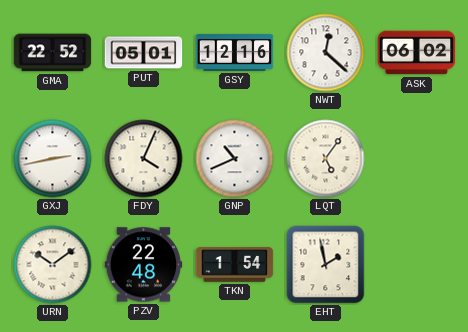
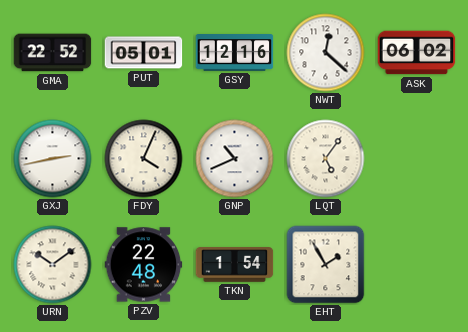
EHT: 1:58 -> 1:55 (326, 265)
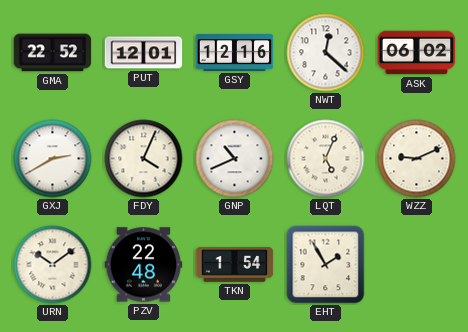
PUT: 05:01 -> 12:01 (144, 53)
GXJ: 2:43 -> 2:40 (53, 159)
LQT: 5:06 -> 5:04 (326, 159)
WZZ: none -> 9:11 (417, 159)
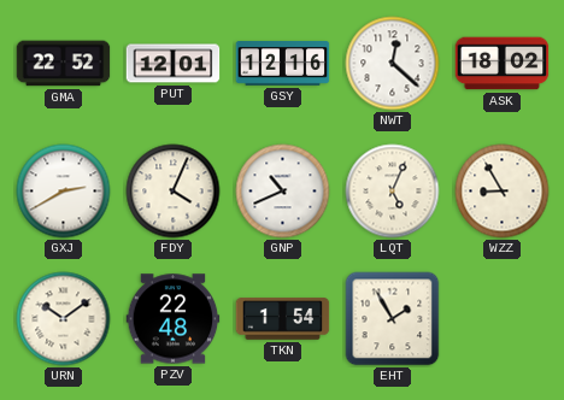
ASK: 06:02 -> 18:02 (503, 64)
WZZ: 9:11 -> 8:55 (503, 192)
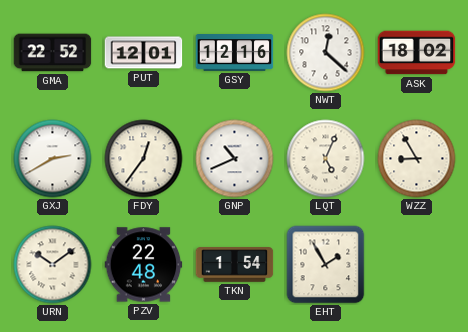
FDY: 4:04 -> 12:36 (144, 159)
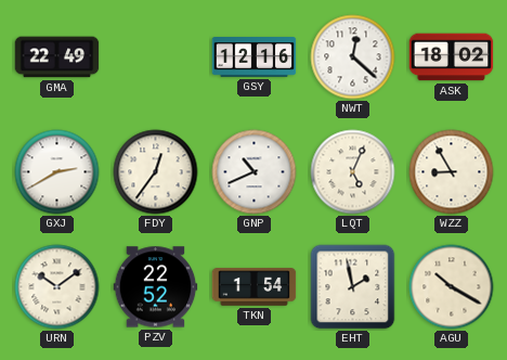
GMA: 22:52 -> 22:49 (57, 57)
PUT: 12:01 -> none (144, 53)
PZV: 22:48 -> 22:52 (156, 287)
EHT: 1:55 -> 1:58 (353, 287)
AGU: none -> 10:20 (452, 287)
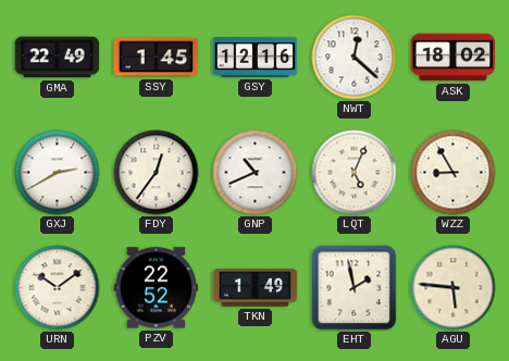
SSY: none -> 1:45 (157, 58)
TKN: 1:54 -> 1:49 (256, 288)
AGU: 10:20 -> 5:46 (454, 288)
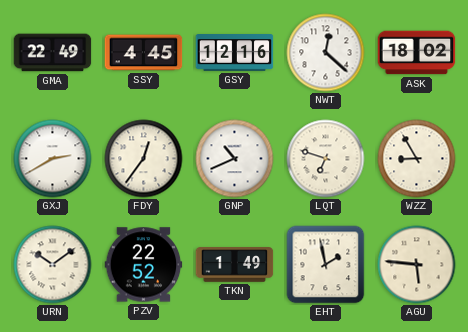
SSY: 1:45 -> 4:45 (144, 53)
LQT: 5:04 -> 6:48 (326, 159)
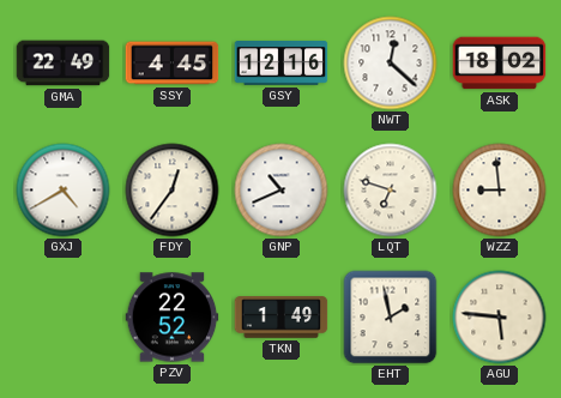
GXJ: 2:40 -> 4:40 (64, 191)
WZZ: 8:55 -> 8:59 (500, 191)
URN: 10:09 -> none (53, 265)
